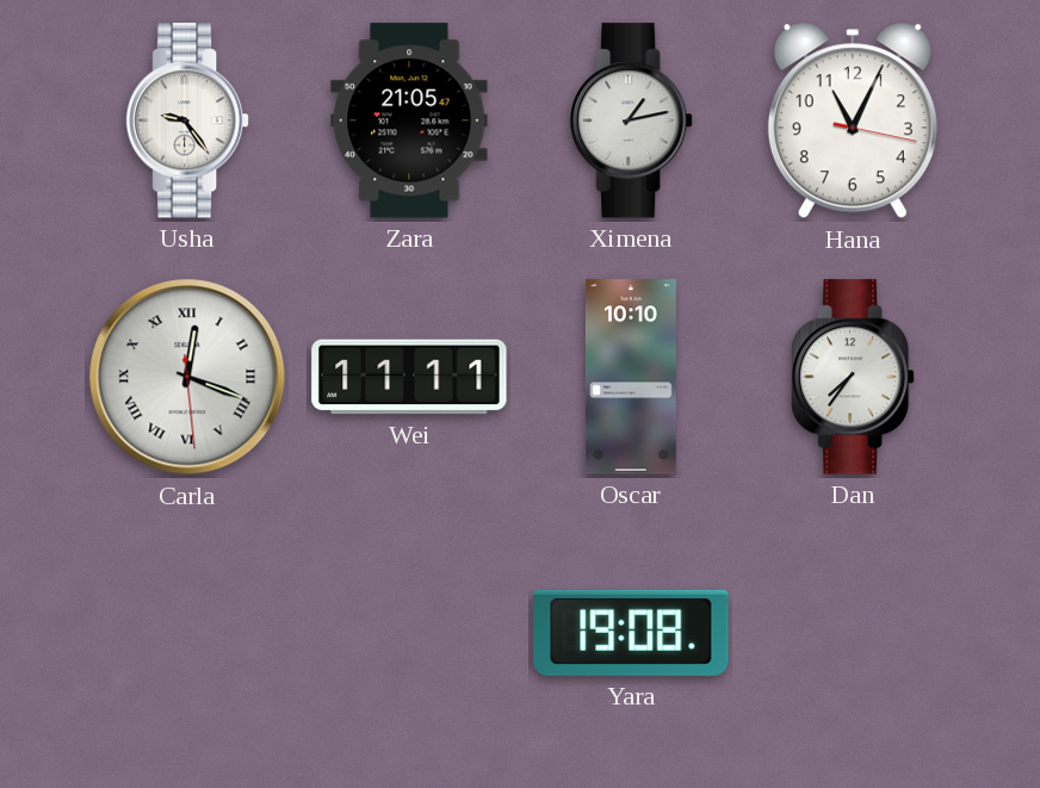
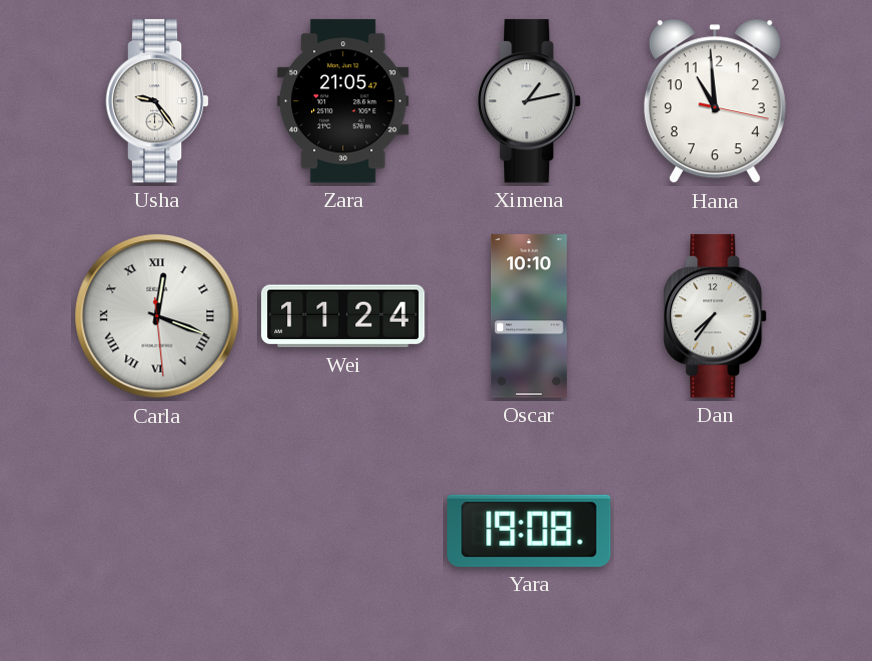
Hana: 11:04 -> 10:59 (715, 101)
Wei: 11:11 -> 11:24 (343, 316)
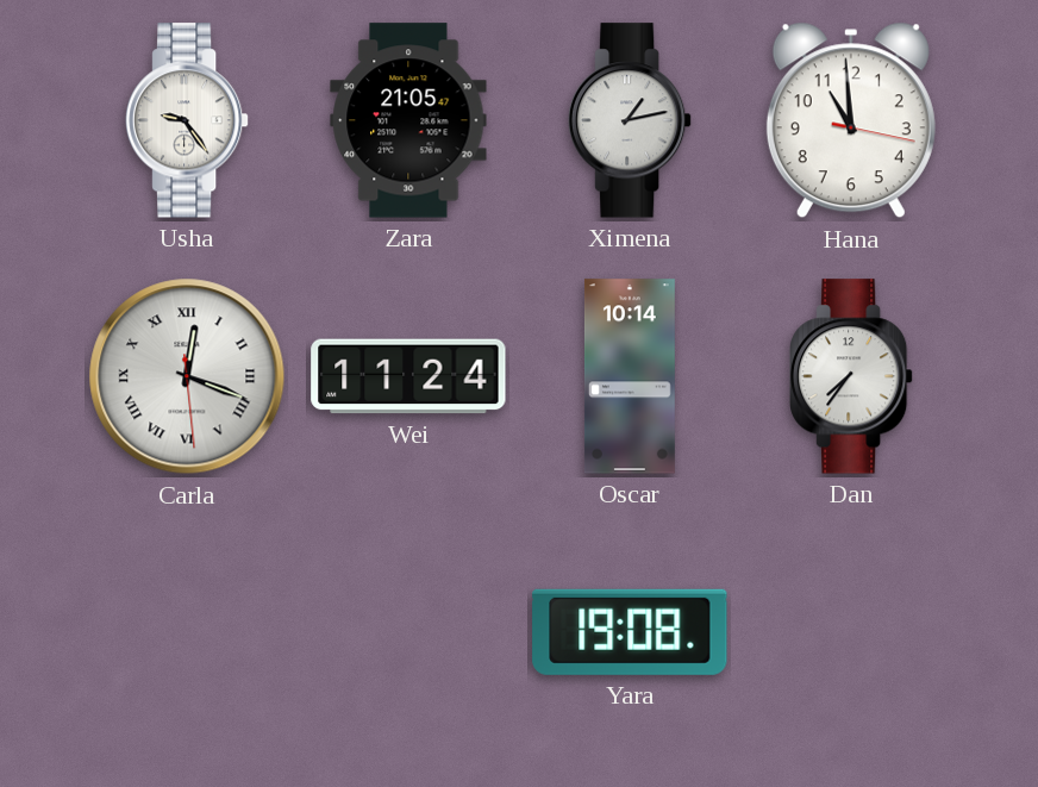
Oscar: 10:10 -> 10:14 (630, 376)
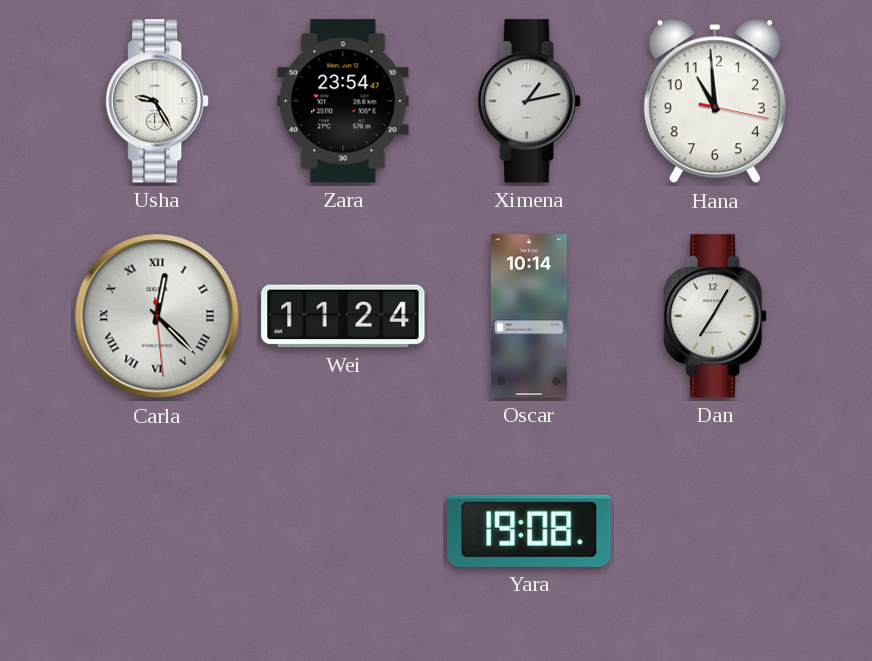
Usha: 9:24 -> 9:25 (158, 101)
Zara: 21:05 -> 23:54 (343, 101)
Carla: 12:18 -> 12:22 (157, 316)
Dan: 7:36 -> 7:05 (716, 316)
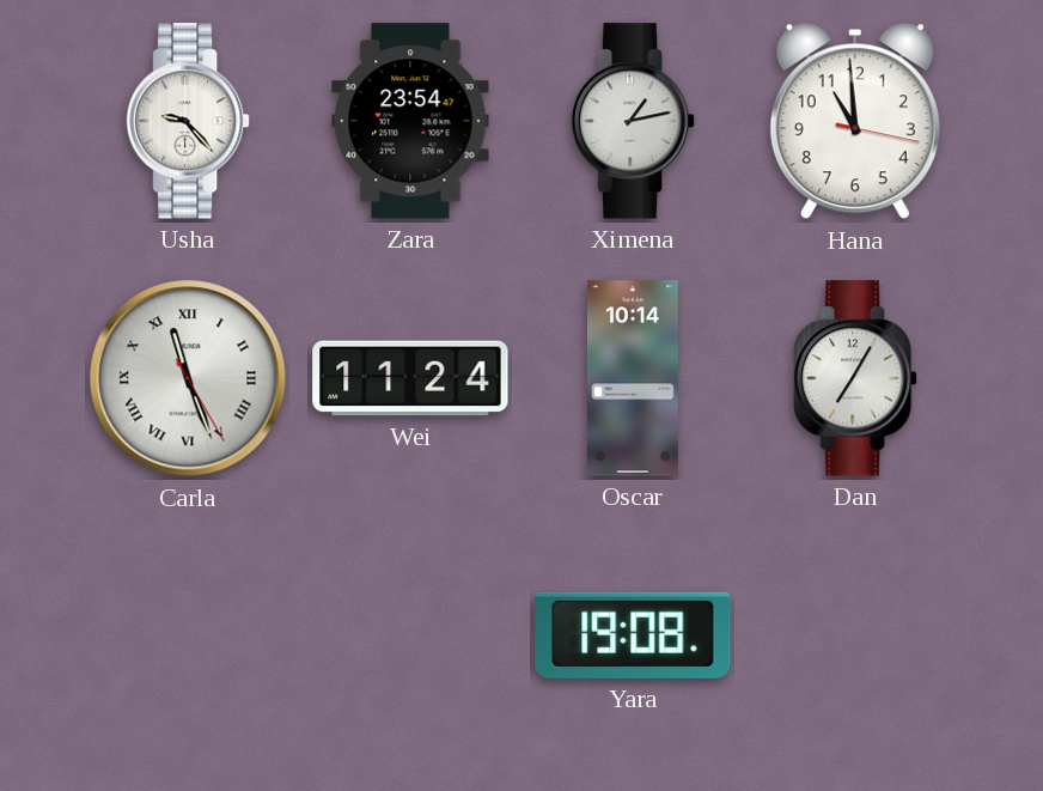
Usha: 9:25 -> 9:23 (189, 121)
Carla: 12:22 -> 11:26 (188, 378)
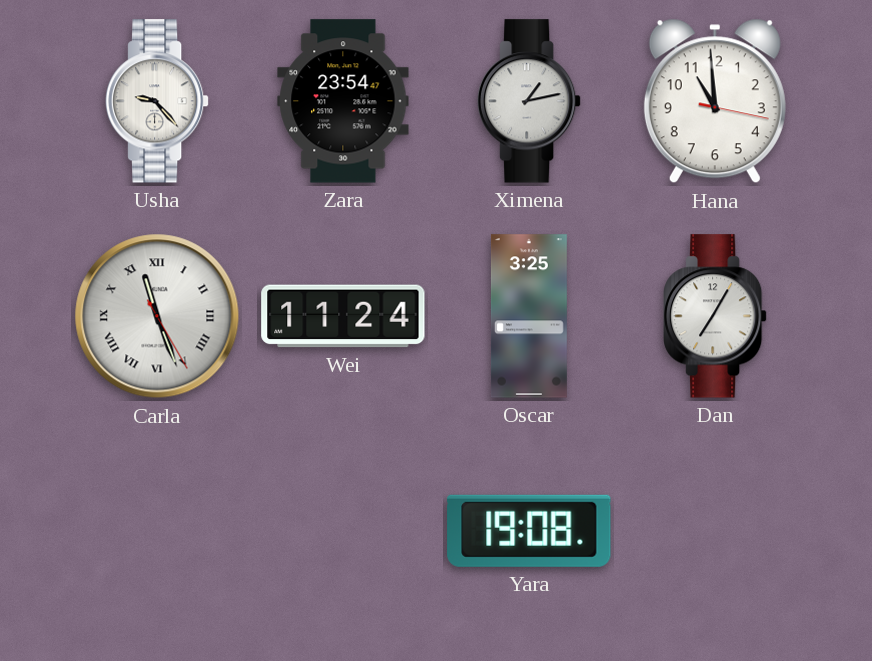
Oscar: 10:14 -> 3:25 (529, 316)
